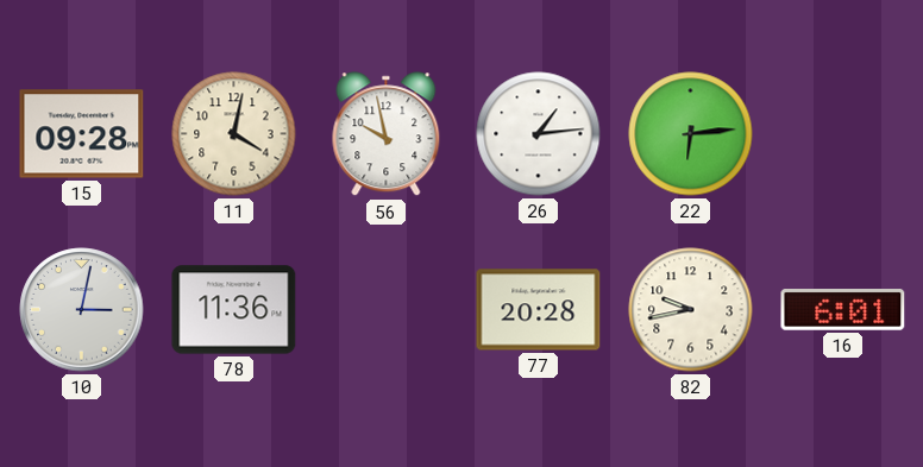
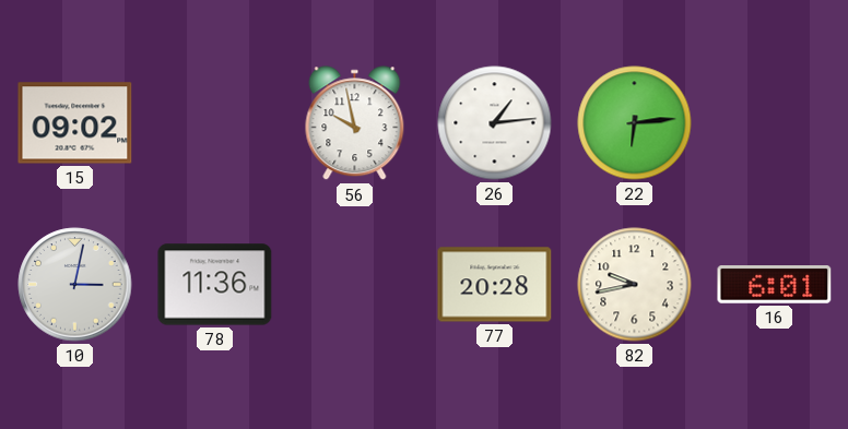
15: 09:28 -> 09:02 (75, 123)
11: 4:02 -> none (234, 134)
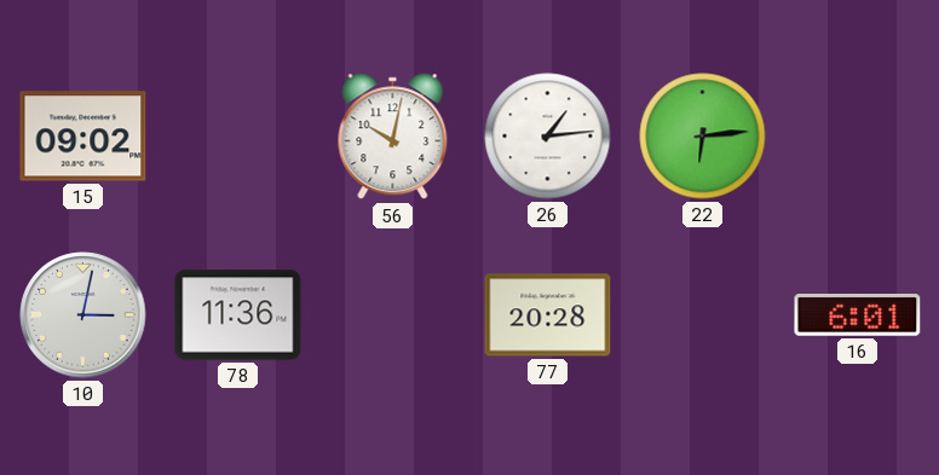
56: 9:58 -> 10:02 (393, 137)
82: 9:43 -> none (635, 285)
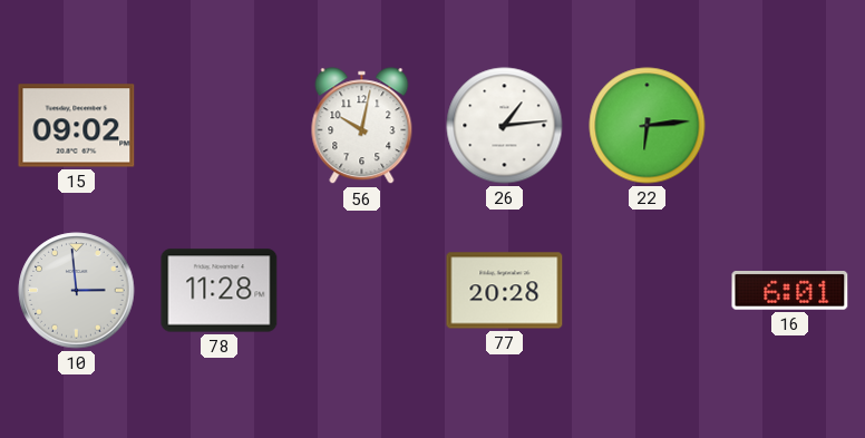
10: 3:02 -> 2:59 (77, 291)
78: 11:36 -> 11:28 (220, 291)
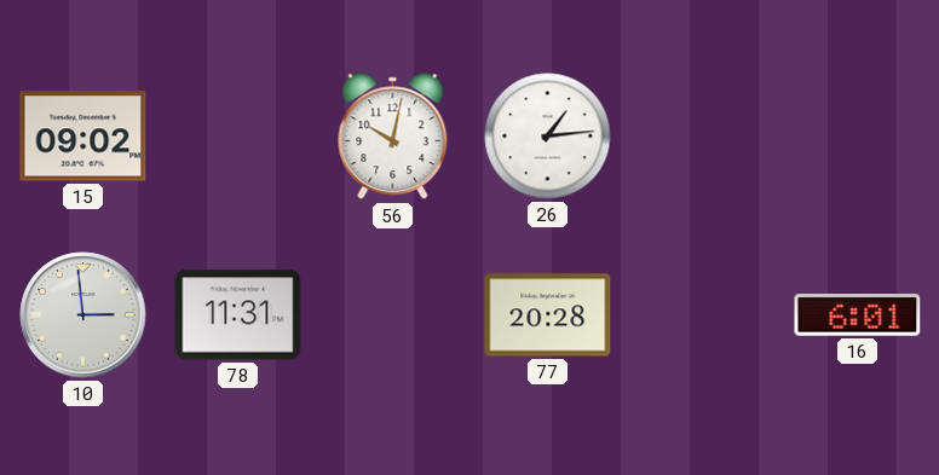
22: 6:14 -> none (648, 126)
78: 11:28 -> 11:31 (238, 315)
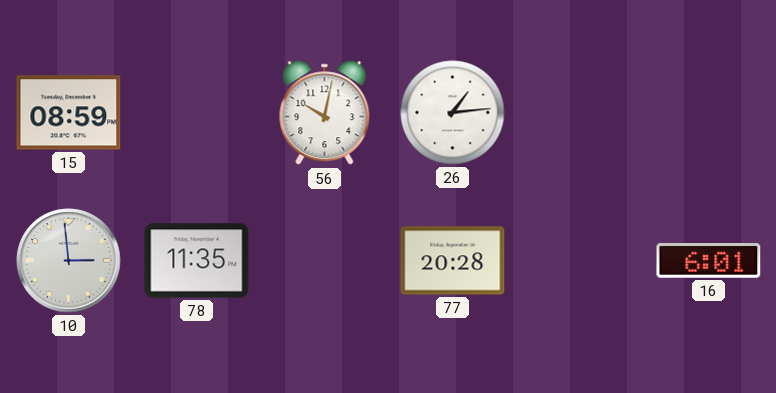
15: 09:02 -> 08:59 (69, 113)
78: 11:31 -> 11:35 (197, 261)
